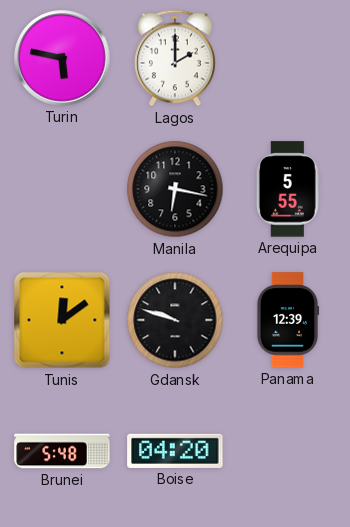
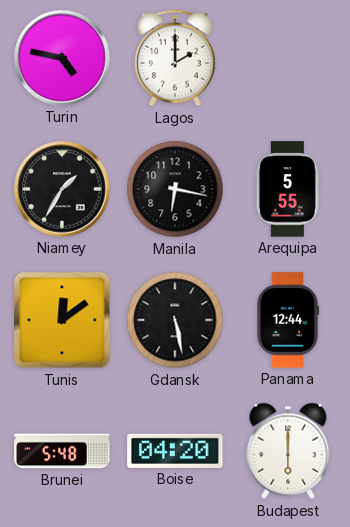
Turin: 5:47 -> 4:47 (62, 58)
Niamey: none -> 1:35 (62, 189)
Gdansk: 9:48 -> 5:28 (175, 320)
Panama: 12:39 -> 12:44 (288, 320)
Budapest: none -> 6:00 (288, 451)
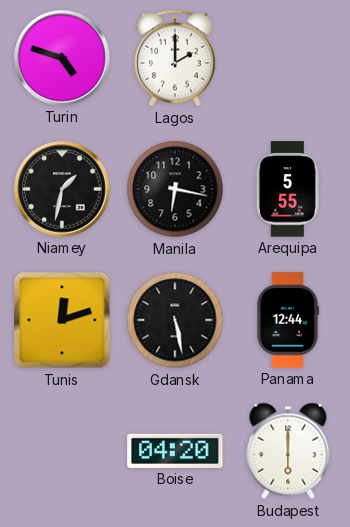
Turin: 4:47 -> 4:48 (62, 58)
Niamey: 1:35 -> 1:32 (62, 189)
Tunis: 12:09 -> 12:12 (62, 320)
Brunei: 5:48 -> none (62, 451)
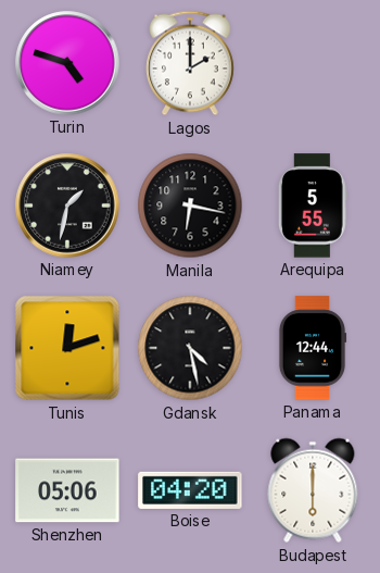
Gdansk: 5:28 -> 4:28 (190, 348)
Shenzhen: none -> 05:06 (67, 490)
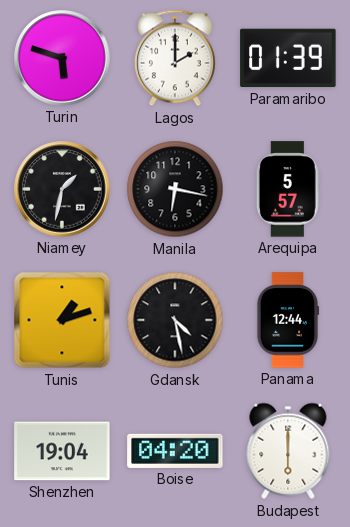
Turin: 4:48 -> 5:48 (62, 58)
Paramaribo: none -> 01:39 (288, 58)
Arequipa: 5:55 -> 5:57 (288, 189)
Tunis: 12:12 -> 1:12 (62, 320)
Shenzhen: 05:06 -> 19:04 (62, 451)
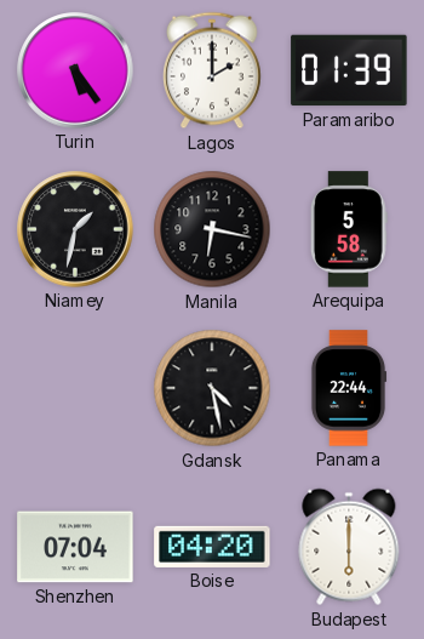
Turin: 5:48 -> 5:24 (75, 70)
Arequipa: 5:57 -> 5:58 (349, 229)
Tunis: 1:12 -> none (62, 320)
Panama: 12:44 -> 22:44 (349, 388)
Shenzhen: 19:04 -> 07:04 (75, 547)
